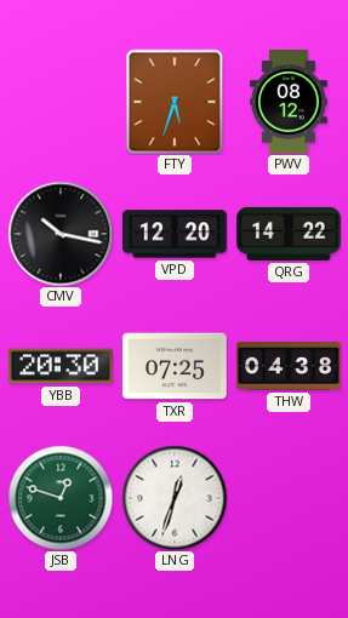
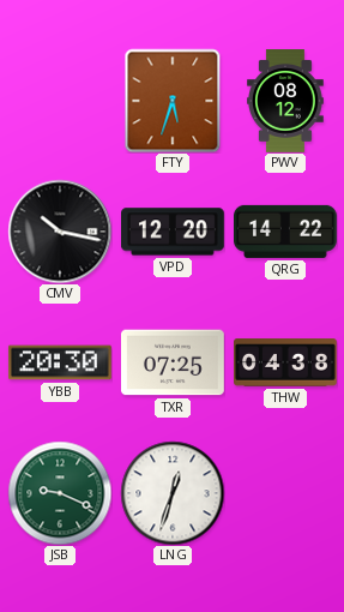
JSB: 12:48 -> 9:19 (60, 493)
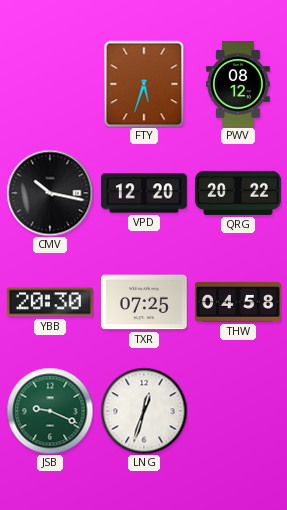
QRG: 14:22 -> 20:22 (239, 193)
THW: 04:38 -> 04:58 (239, 303)
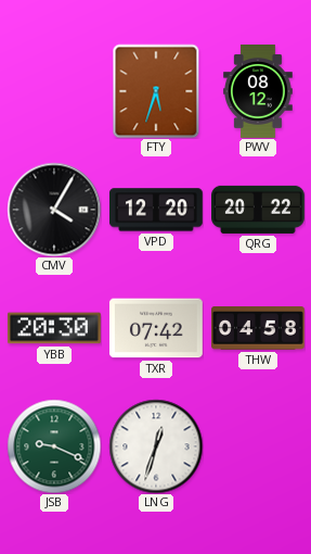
CMV: 10:17 -> 4:05 (54, 210)
TXR: 07:25 -> 07:42 (156, 328)
